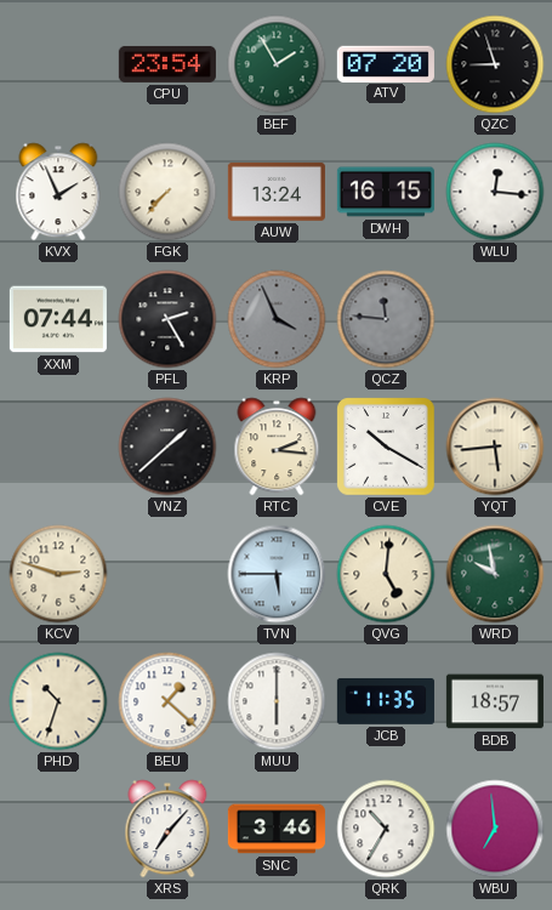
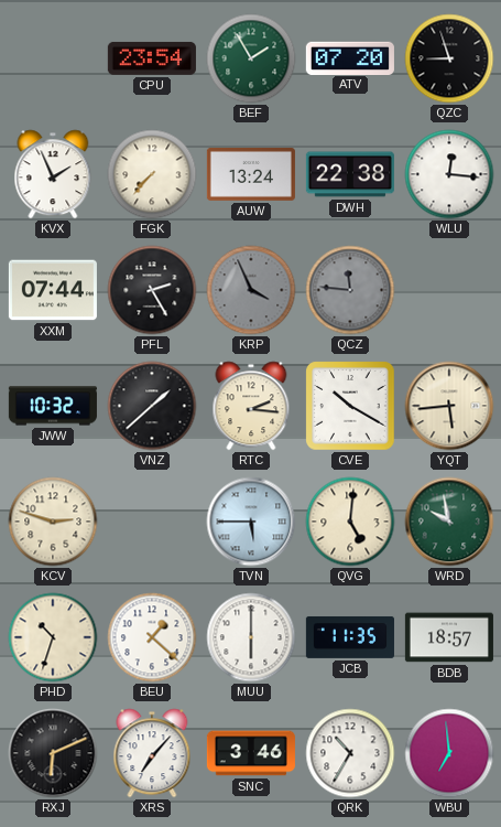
DWH: 16:15 -> 22:38 (350, 174)
JWW: none -> 10:32 (53, 406)
RXJ: none -> 6:11 (53, 753)
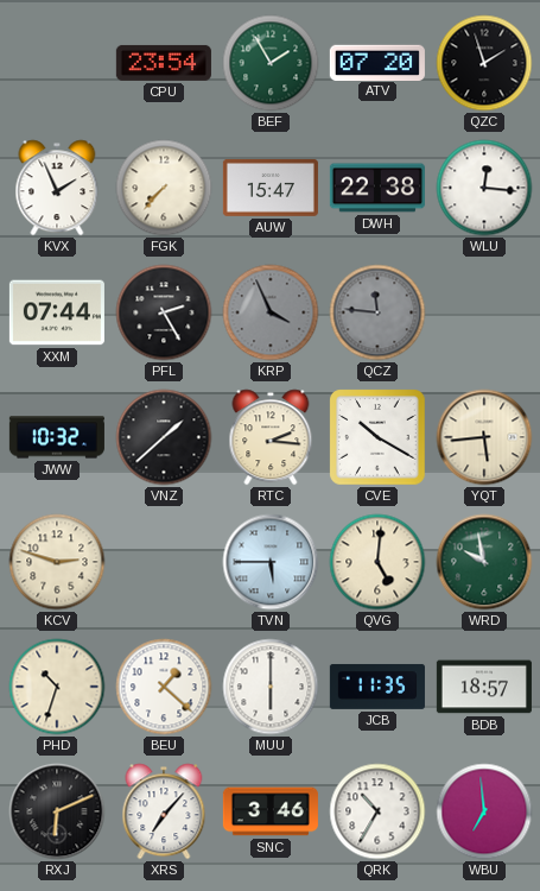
QZC: 8:57 -> 1:57 (484, 63)
AUW: 13:24 -> 15:47 (271, 188)
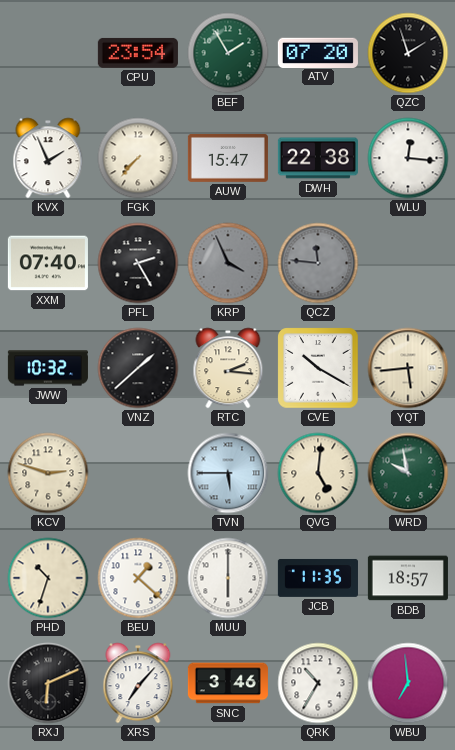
XXM: 07:44 -> 07:40 (48, 263)
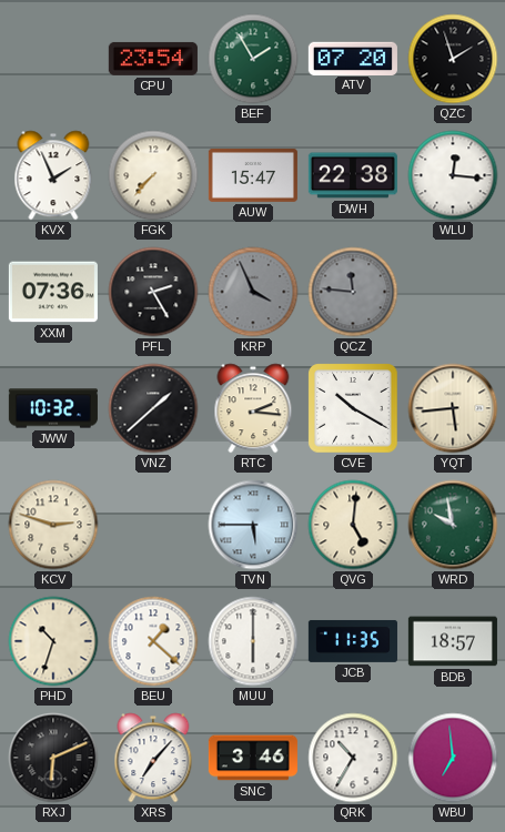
XXM: 07:40 -> 07:36 (53, 292)
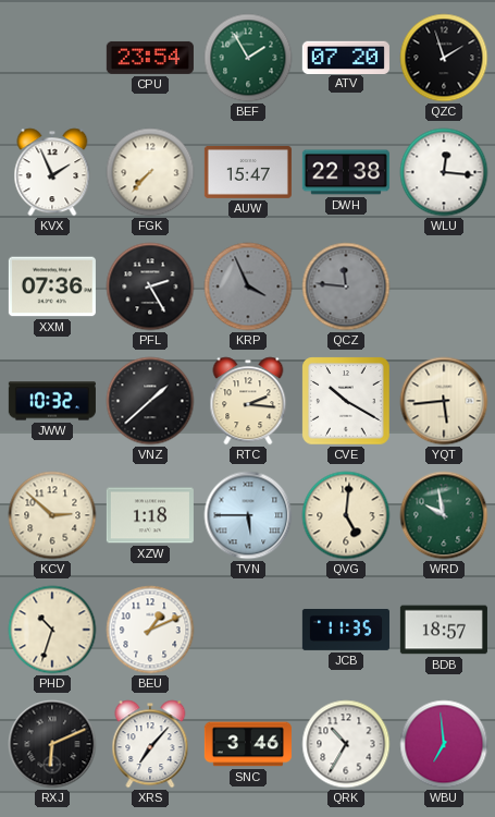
KCV: 2:48 -> 2:52 (52, 515)
XZW: none -> 1:18 (150, 515)
BEU: 1:22 -> 1:11 (150, 630)
MUU: 6:00 -> none (253, 641)
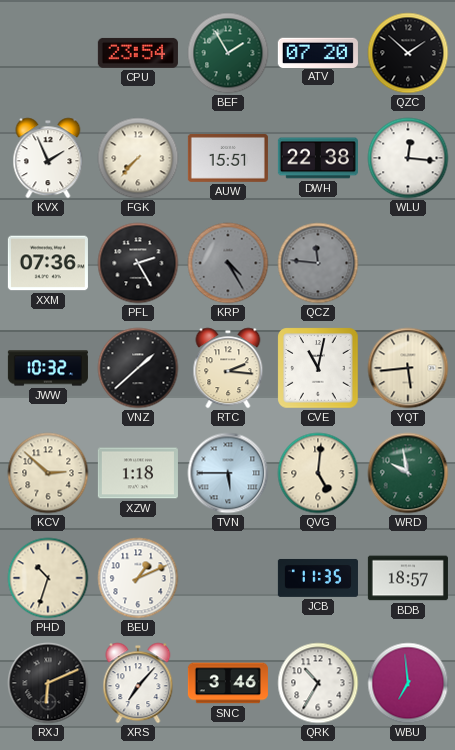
QZC: 1:57 -> 1:52 (408, 53)
AUW: 15:47 -> 15:51 (228, 158)
KRP: 3:56 -> 4:25 (228, 263)
CVE: 10:20 -> 11:02 (318, 368)
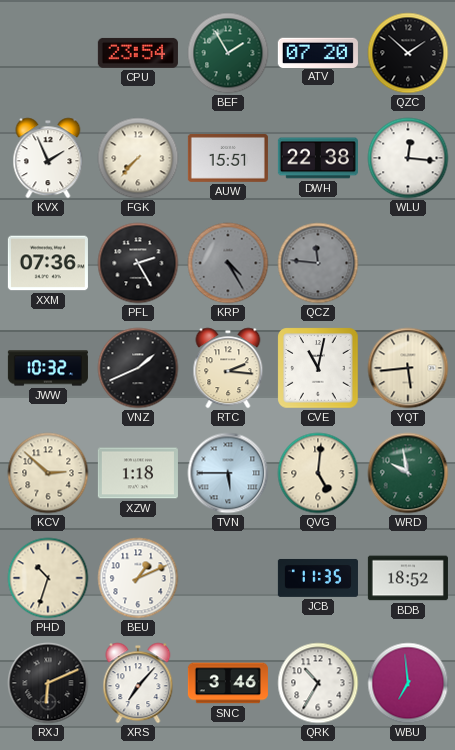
VNZ: 1:38 -> 1:41 (138, 368)
BDB: 18:57 -> 18:52 (408, 578)
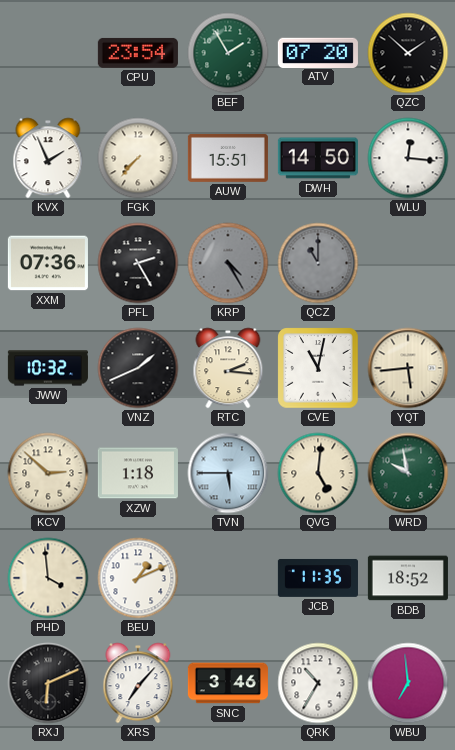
DWH: 22:38 -> 14:50 (318, 158)
QCZ: 11:46 -> 11:00 (318, 263)
PHD: 10:33 -> 3:59 (48, 578)
